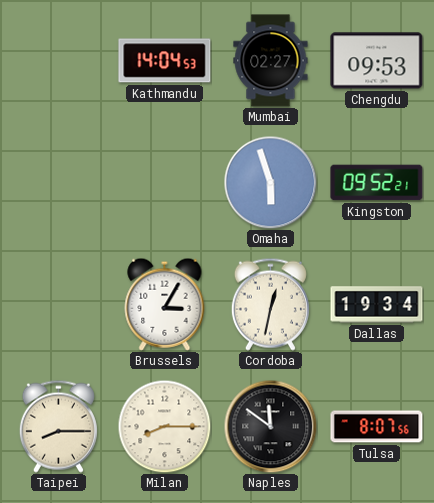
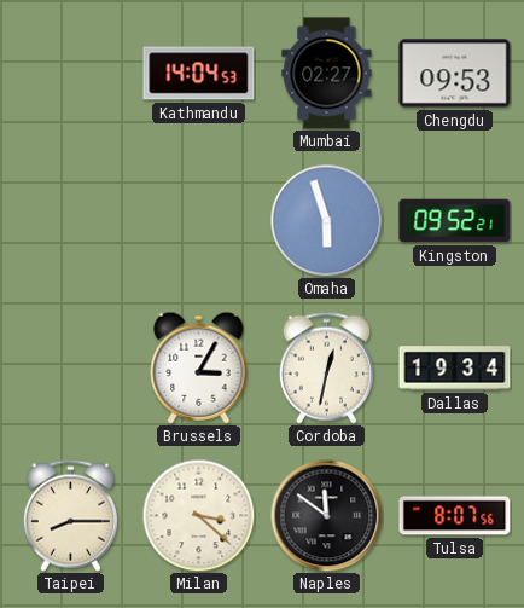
Milan: 8:15 -> 3:22 (198, 515)
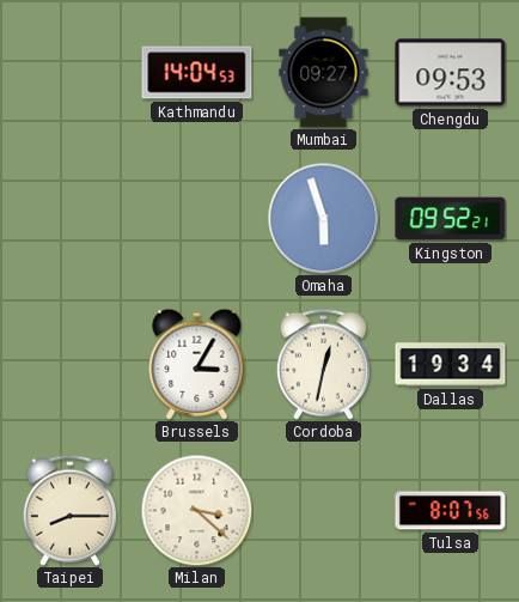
Mumbai: 02:27 -> 09:27 (324, 73)
Naples: 11:51 -> none (326, 515)
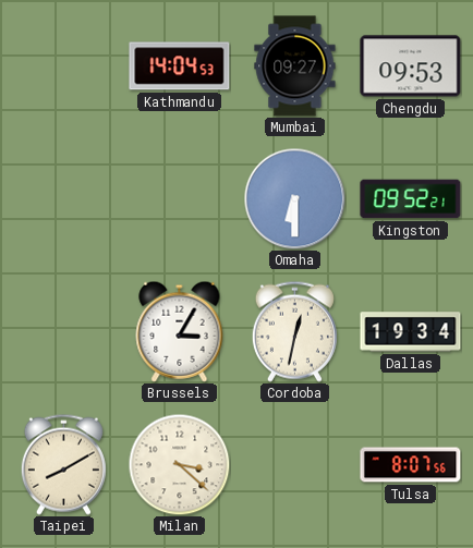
Omaha: 5:57 -> 6:30 (294, 198)
Taipei: 8:15 -> 8:10 (63, 464)
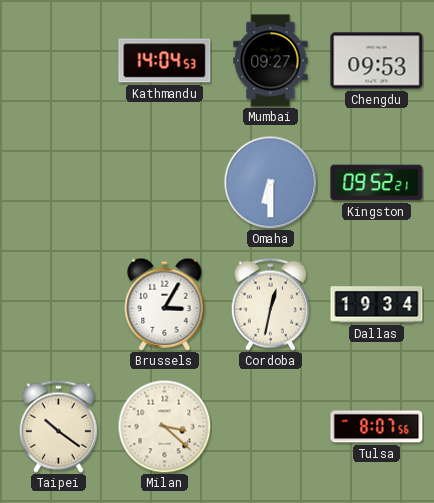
Taipei: 8:10 -> 10:21 (58, 426)
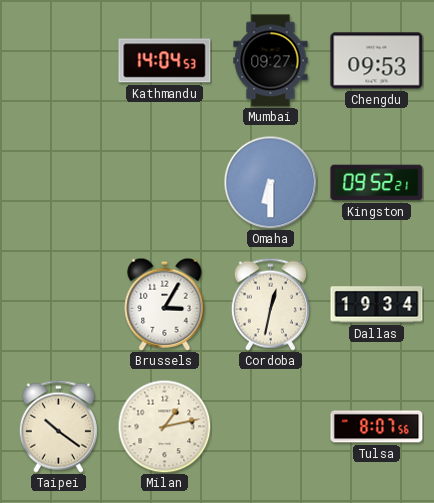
Milan: 3:22 -> 1:13 (164, 426)
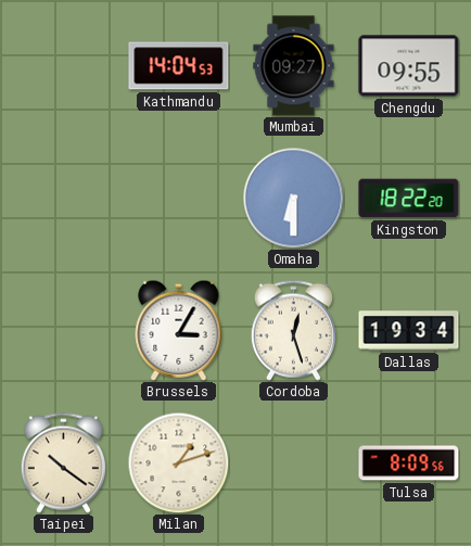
Chengdu: 09:53 -> 09:55 (409, 66)
Kingston: 09:52 -> 18:22 (409, 199)
Cordoba: 12:32 -> 12:27 (293, 330)
Milan: 1:13 -> 1:12 (178, 462)
Tulsa: 8:07 -> 8:09 (409, 464)
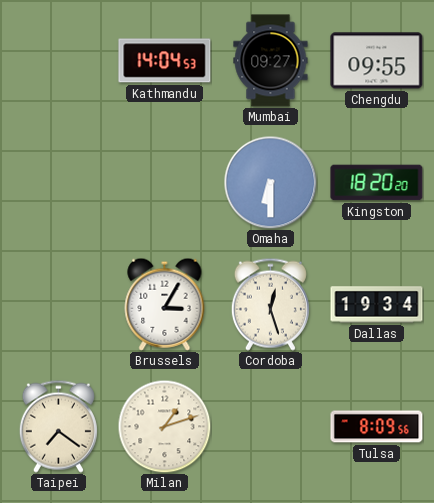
Kingston: 18:22 -> 18:20 (377, 183)
Taipei: 10:21 -> 7:21 (58, 426)
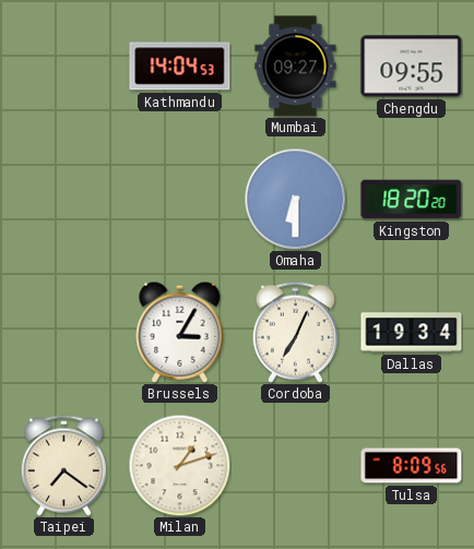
Cordoba: 12:27 -> 7:04 (295, 332)
